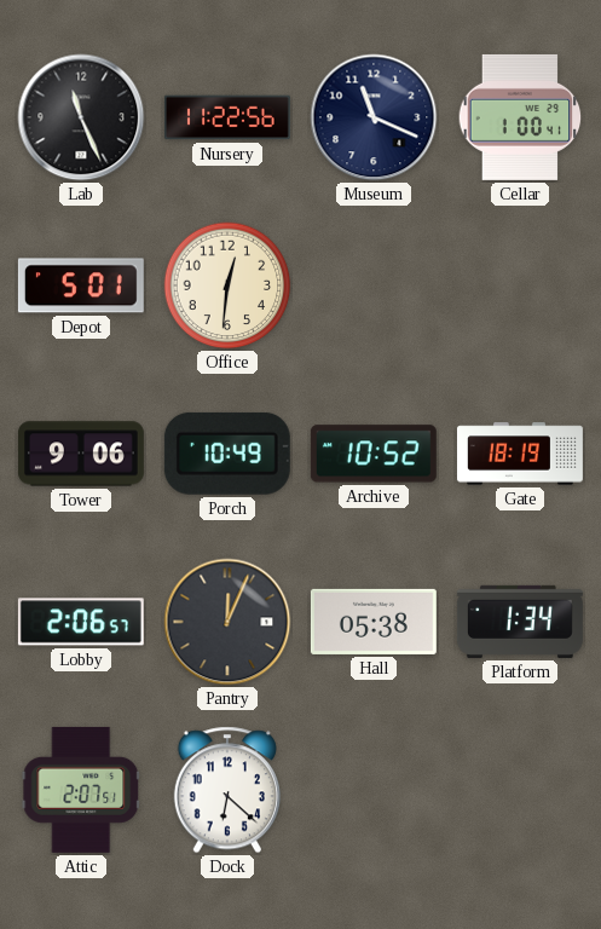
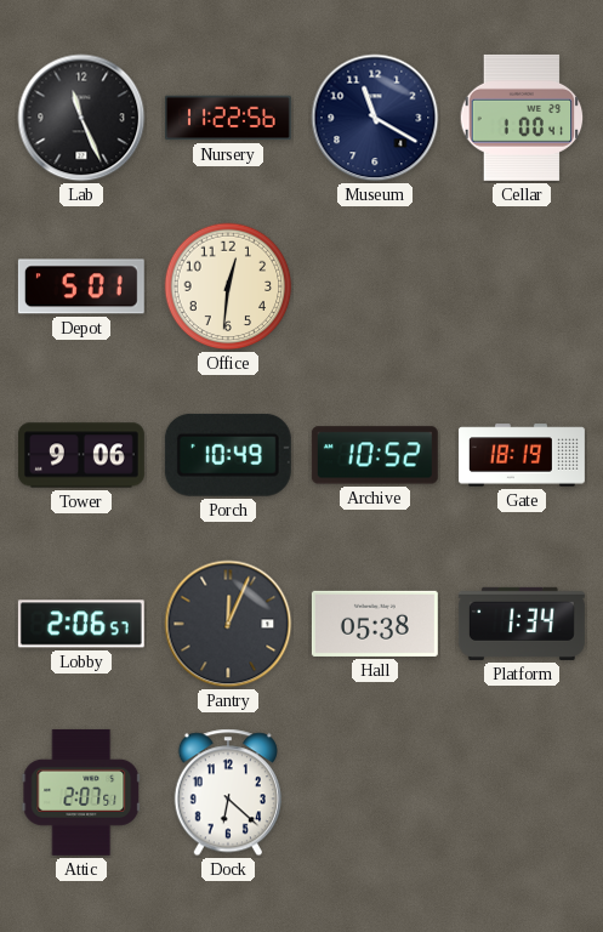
Museum: 11:19 -> 11:20 (375, 118)
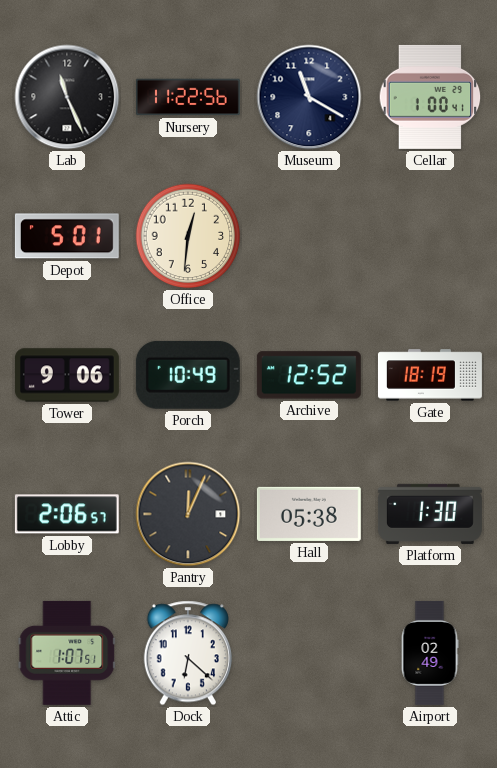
Archive: 10:52 -> 12:52 (309, 375)
Platform: 1:34 -> 1:30 (430, 514)
Attic: 2:07 -> 1:07 (67, 653)
Airport: none -> 02:49 (430, 653)
